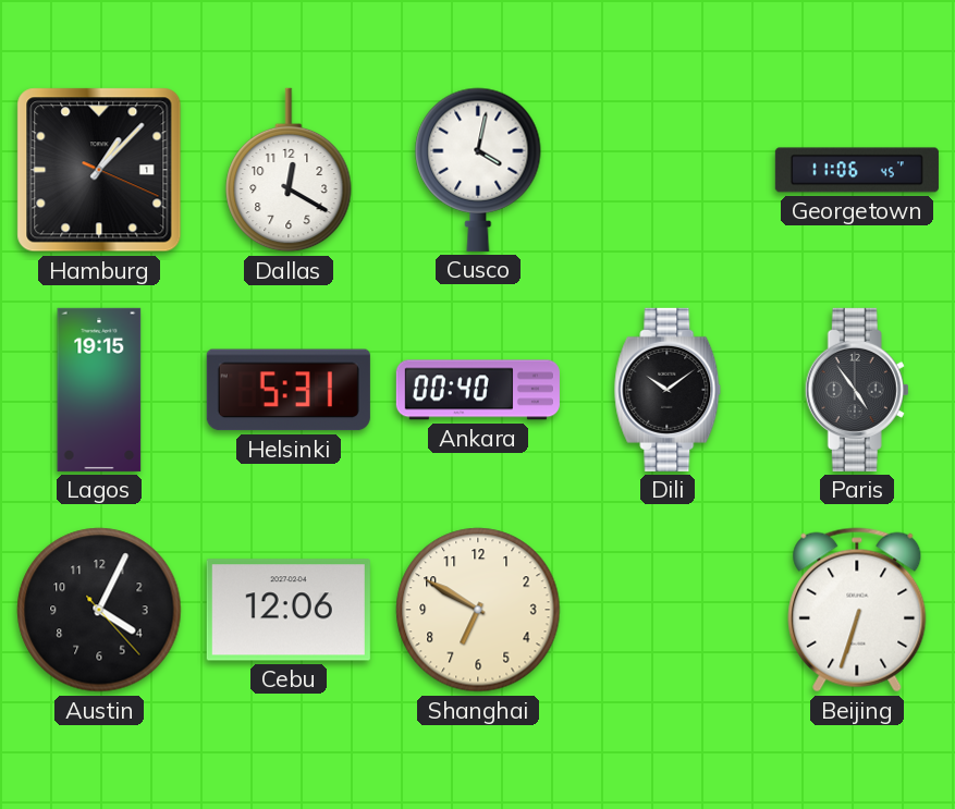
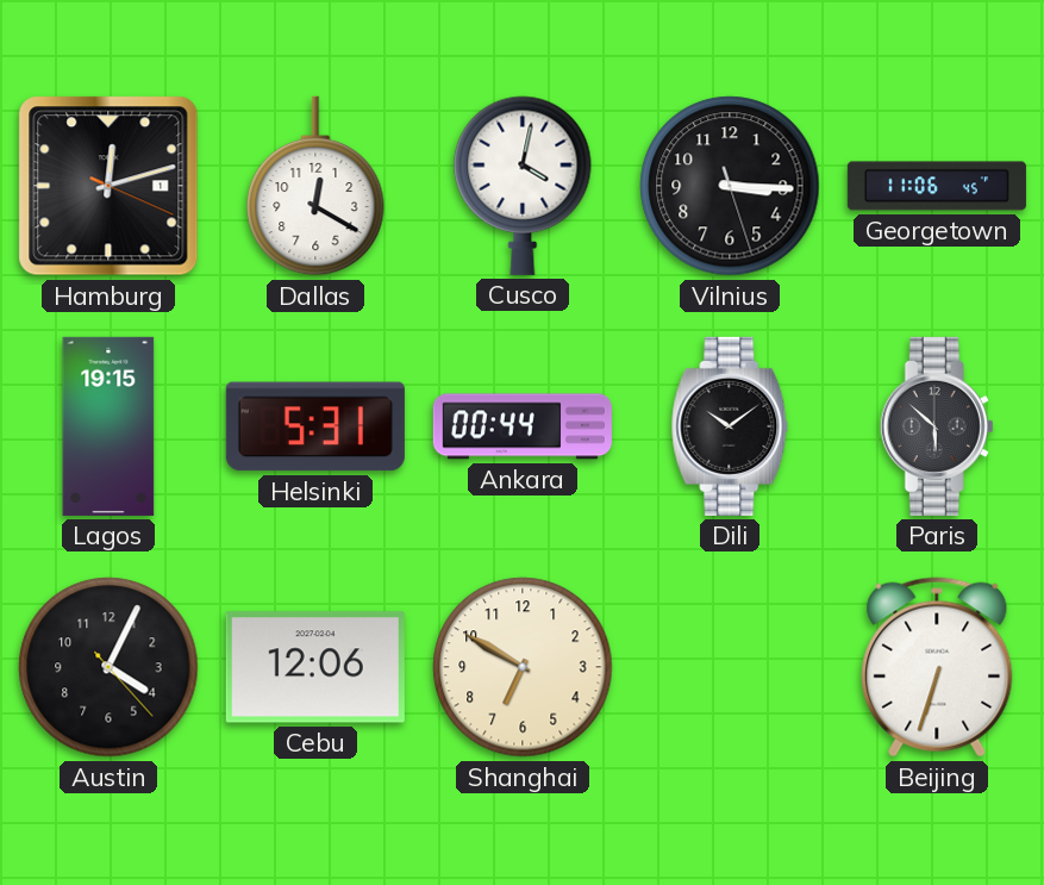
Hamburg: 1:07 -> 12:12 (108, 186)
Vilnius: none -> 3:15 (730, 186)
Ankara: 00:40 -> 00:44 (523, 426)
Paris: 4:54 -> 5:52 (937, 426)
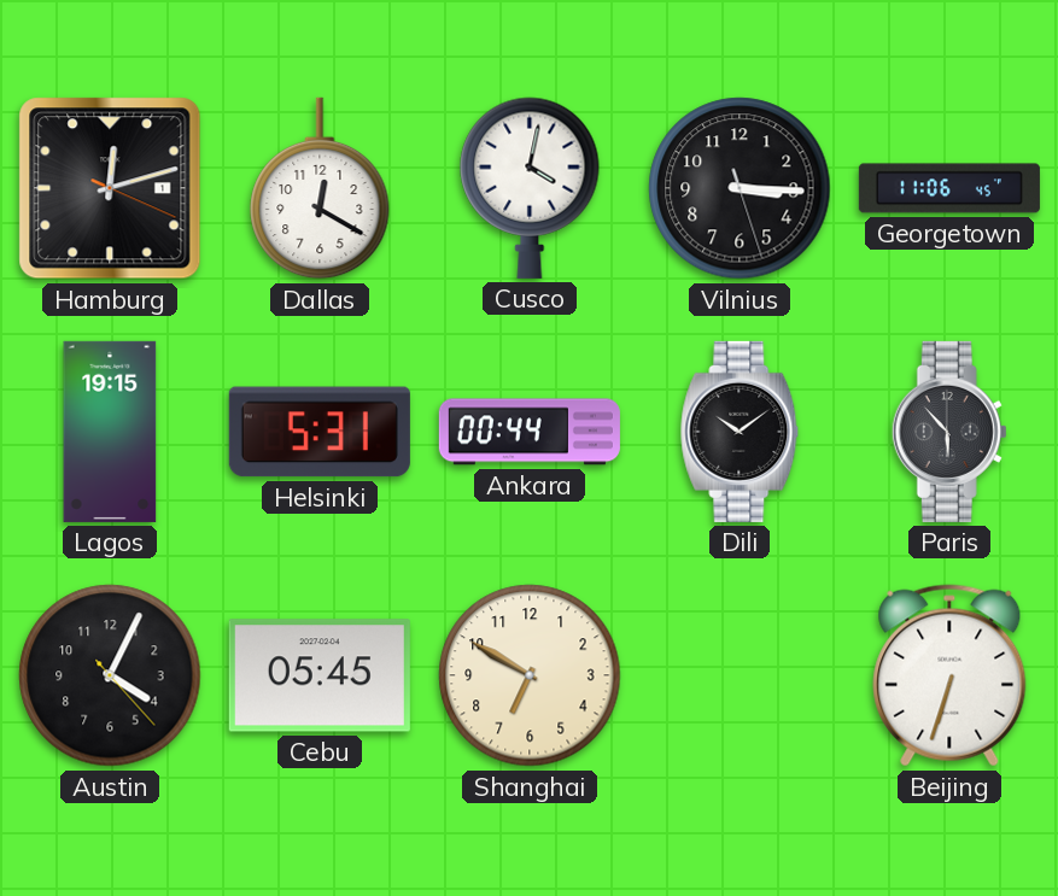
Paris: 5:52 -> 5:53 (949, 432)
Cebu: 12:06 -> 05:45 (320, 675)
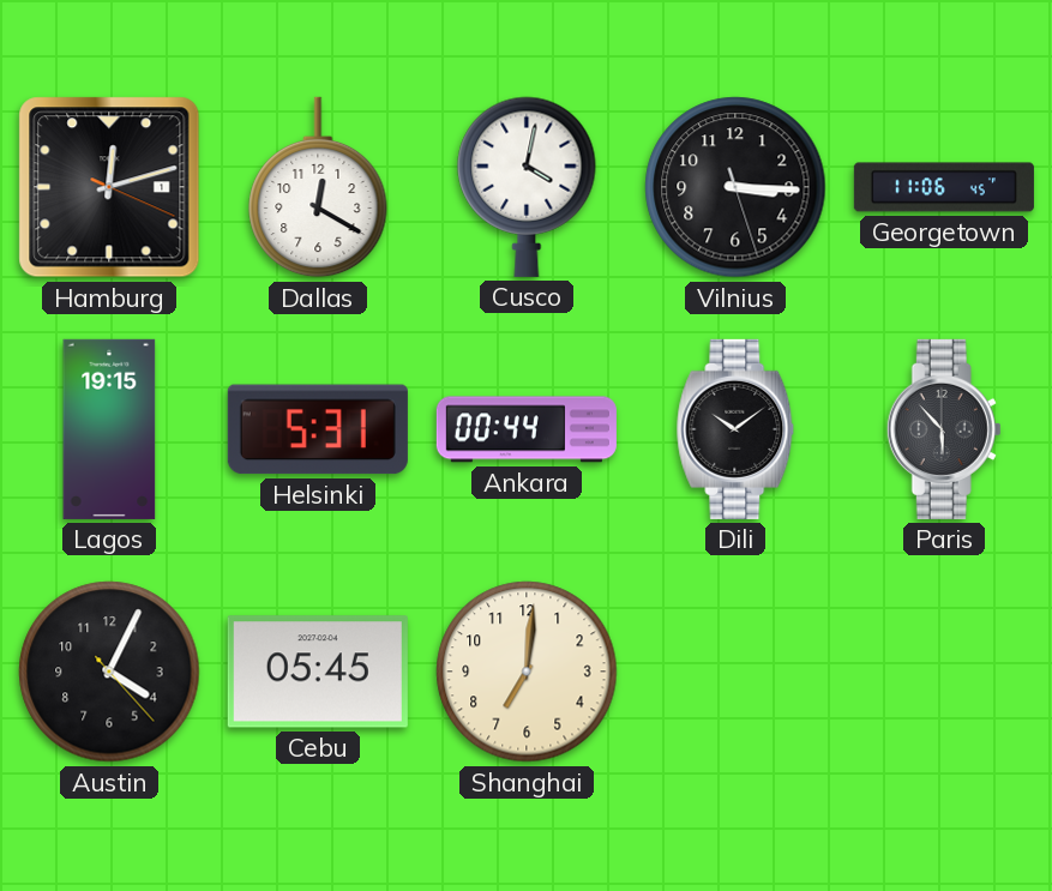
Shanghai: 6:50 -> 7:01 (527, 672)
Beijing: 6:33 -> none (949, 675)
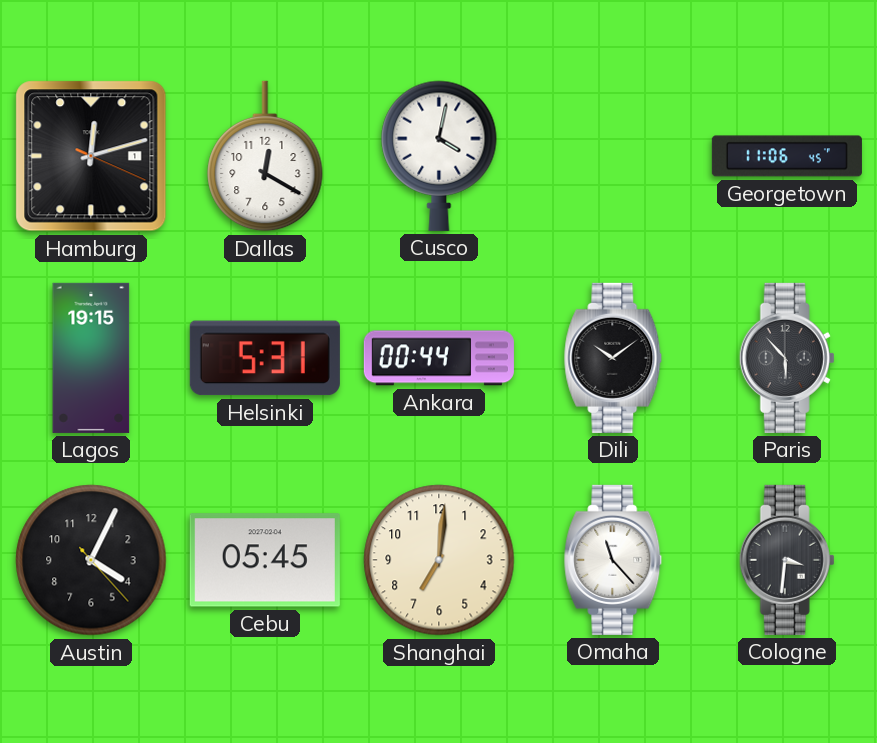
Vilnius: 3:15 -> none (735, 187)
Omaha: none -> 11:23 (613, 560)
Cologne: none -> 3:31 (787, 560)
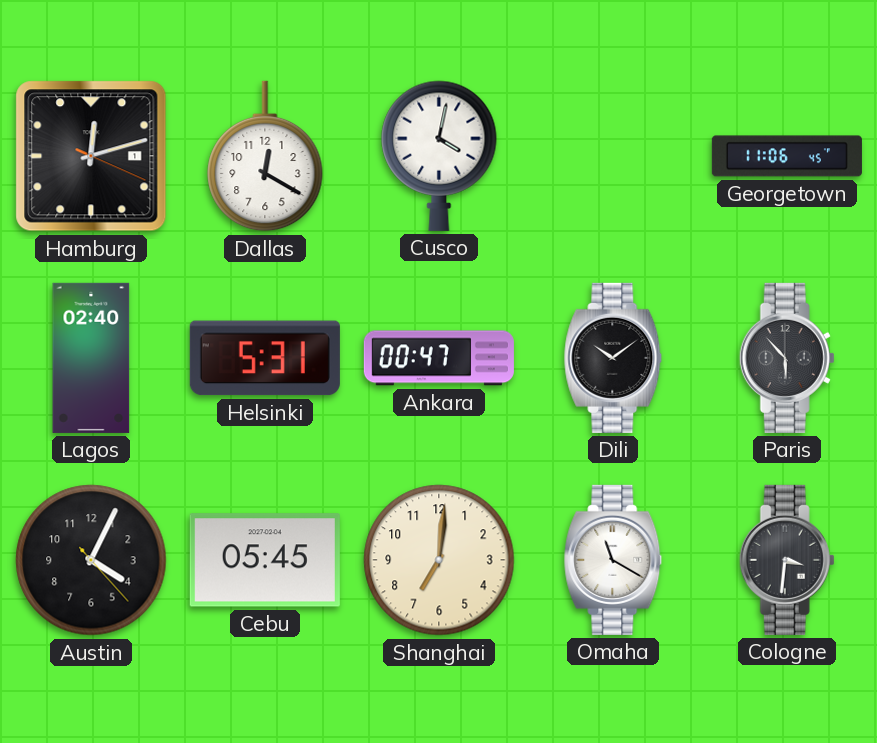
Lagos: 19:15 -> 02:40 (91, 358)
Ankara: 00:44 -> 00:47 (439, 358)
Omaha: 11:23 -> 11:20 (613, 560)
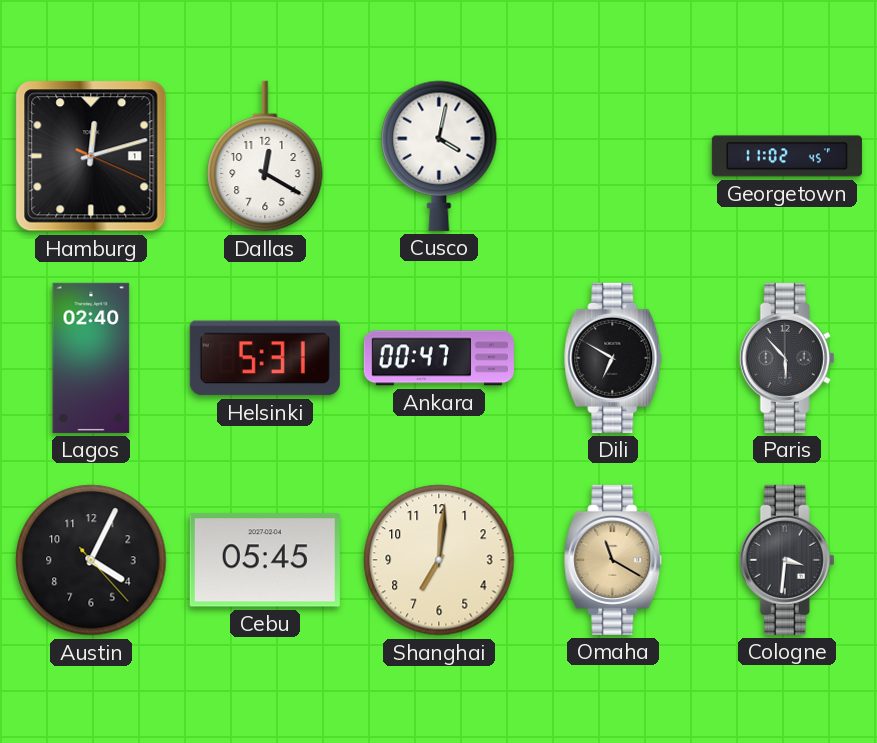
Georgetown: 11:06 -> 11:02 (787, 156)
Dili: 10:09 -> 6:50 (613, 358)
Omaha dial: white -> champagne (613, 560)
